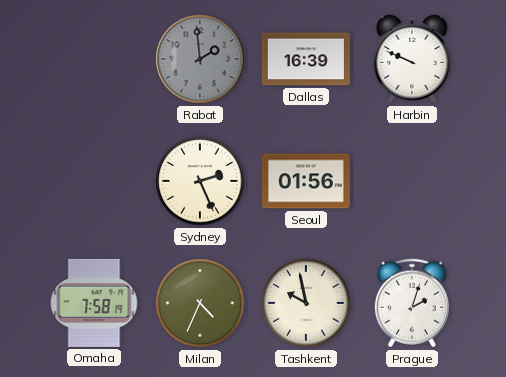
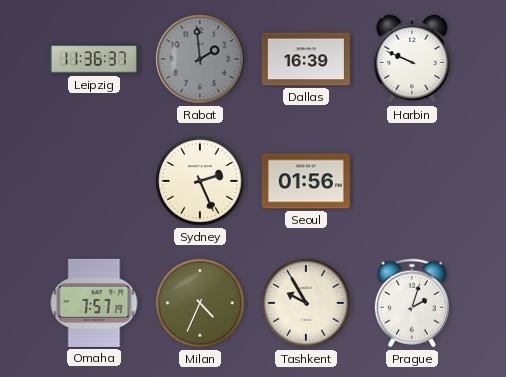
Leipzig: none -> 11:36 (94, 59)
Omaha: 7:58 -> 7:57 (94, 303)
Tashkent: 9:58 -> 9:55 (306, 303)
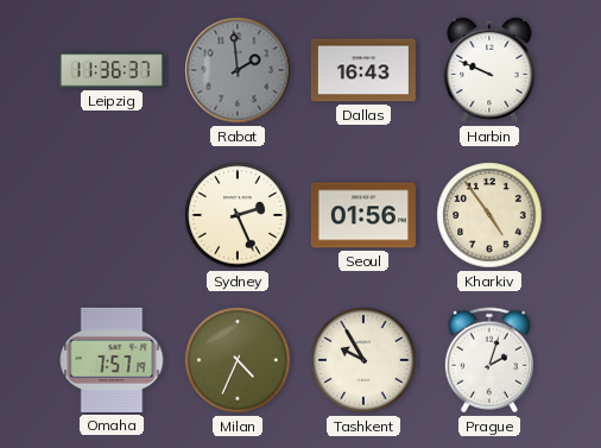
Dallas: 16:39 -> 16:43 (363, 70)
Kharkiv: none -> 4:54 (489, 215)
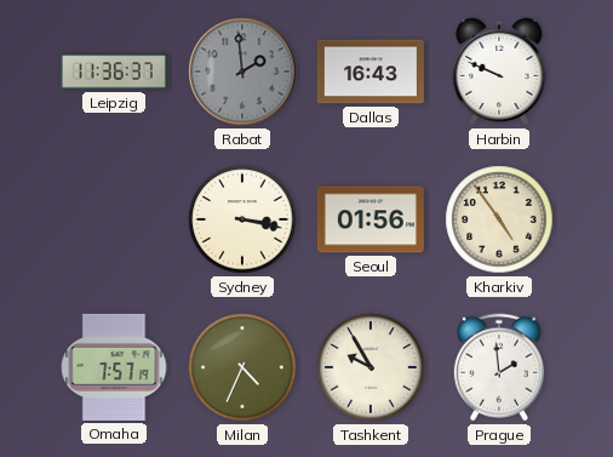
Sydney: 2:26 -> 3:17 (242, 219)
Prague: 2:03 -> 1:59 (499, 367)
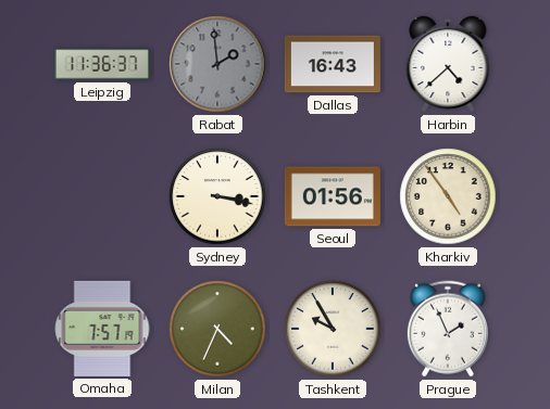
Harbin: 9:49 -> 4:38 (448, 64)
Prague: 1:59 -> 1:56 (448, 329)
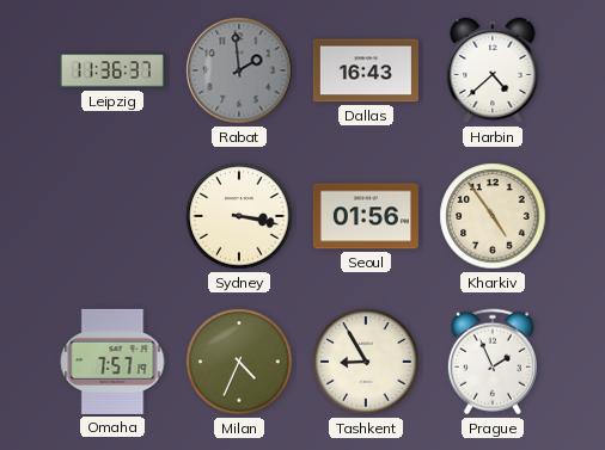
Tashkent: 9:55 -> 8:55 (366, 362)
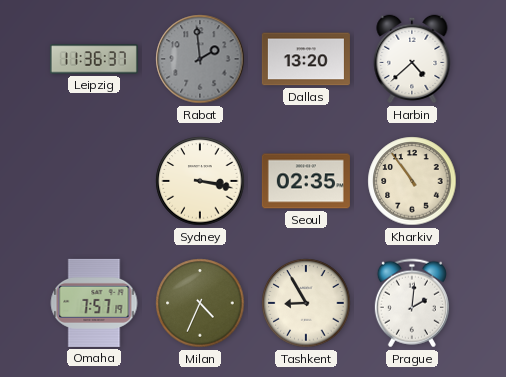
Dallas: 16:43 -> 13:20 (306, 59)
Seoul: 01:56 -> 02:35 (306, 181)
Kharkiv: 4:54 -> 10:54 (412, 181)
Prague: 1:56 -> 2:01 (412, 303)
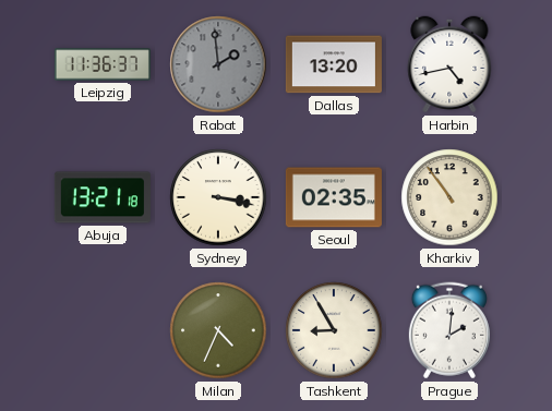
Harbin: 4:38 -> 4:43 (449, 64)
Abuja: none -> 13:21 (103, 197)
Omaha: 7:57 -> none (94, 303)
